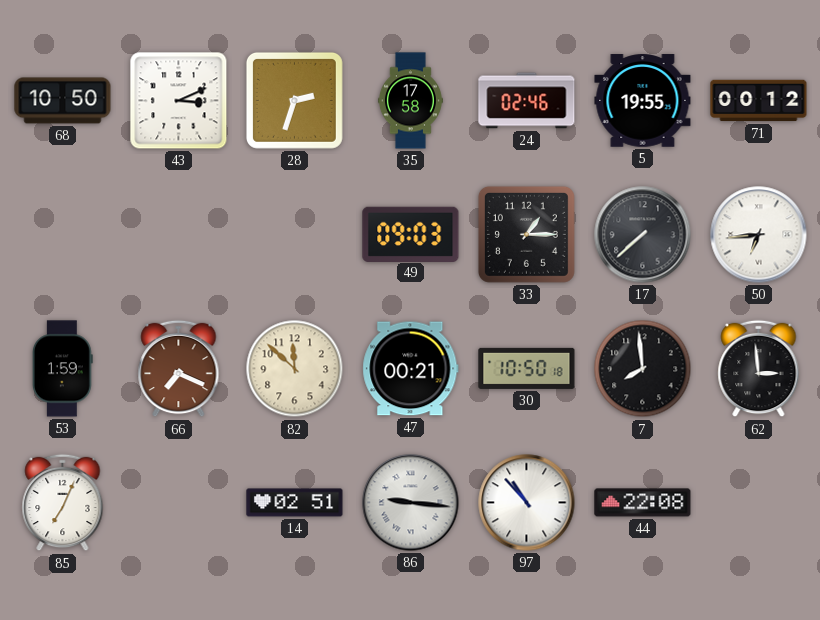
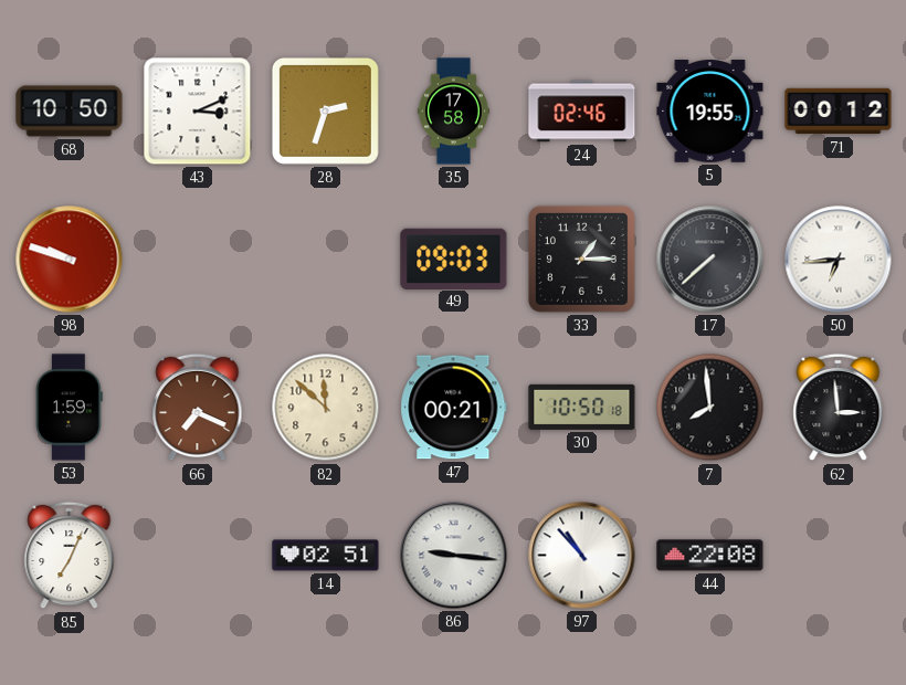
98: none -> 9:48 (70, 260)
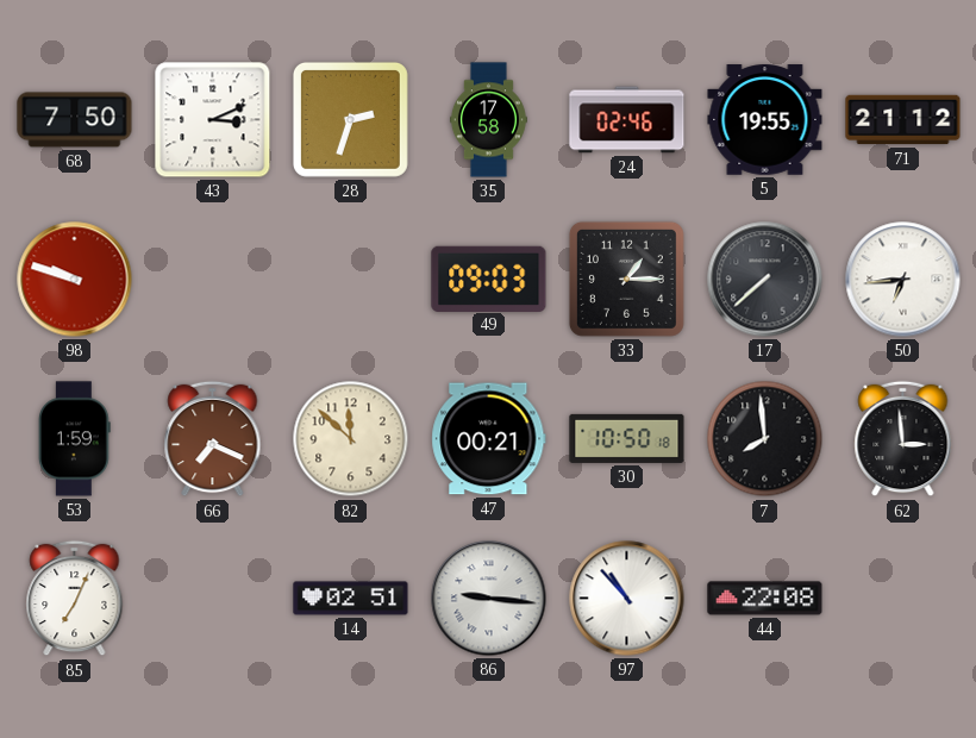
68: 10:50 -> 7:50 (75, 120)
71: 00:12 -> 21:12 (903, 120)
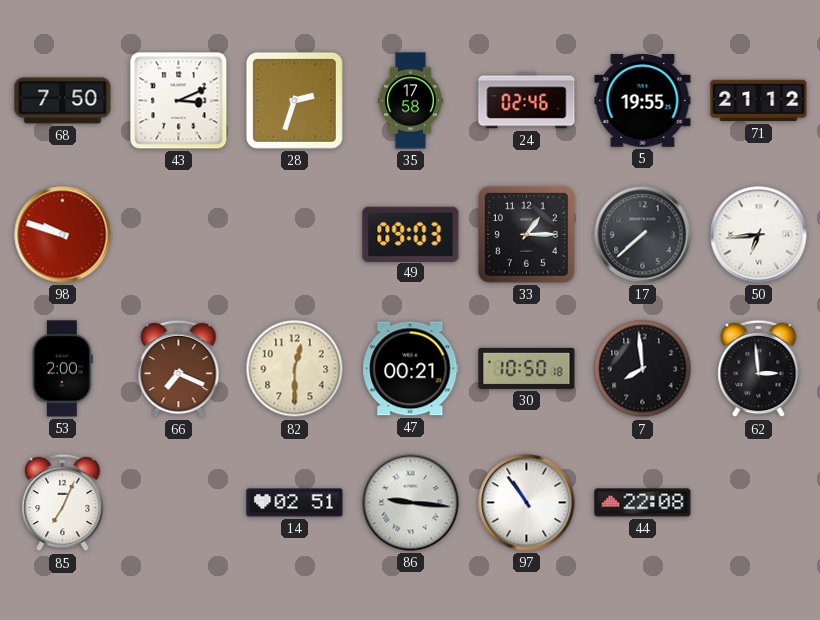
53: 1:59 -> 2:00 (63, 369)
82: 11:52 -> 12:30 (295, 369)
97: 10:53 -> 10:54 (527, 503)
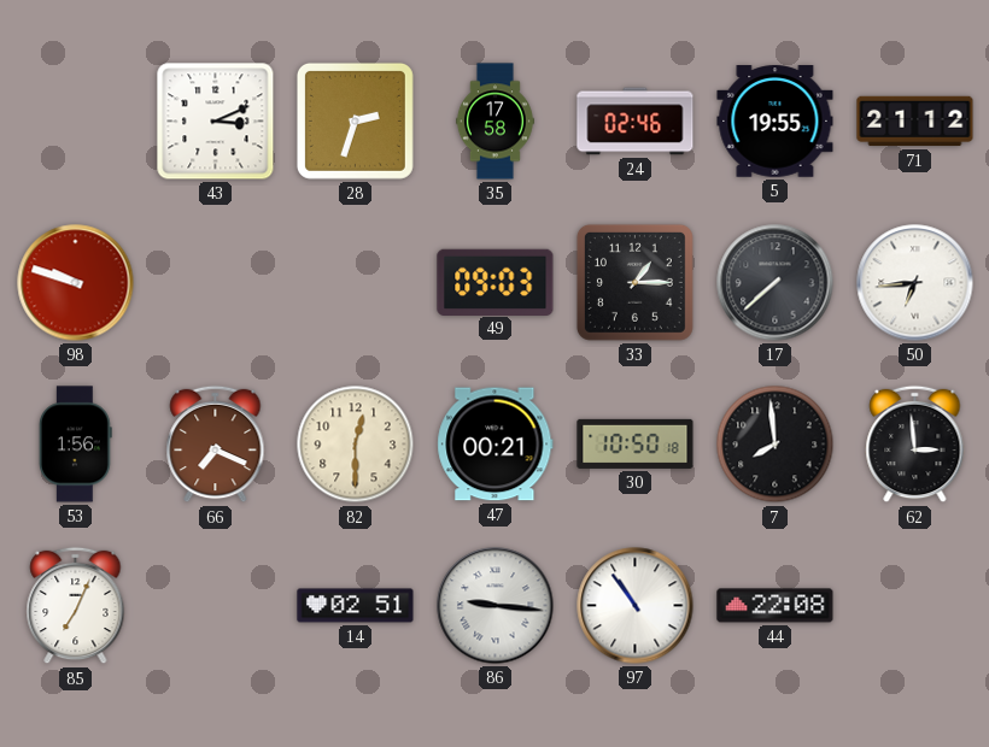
68: 7:50 -> none (63, 101)
53: 2:00 -> 1:56 (76, 445)
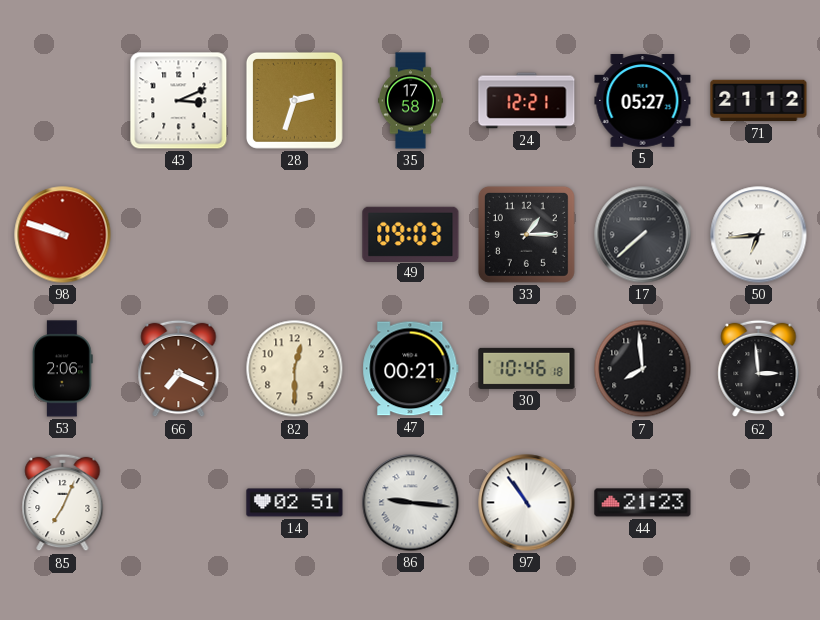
24: 02:46 -> 12:21 (527, 101)
5: 19:55 -> 05:27 (643, 101)
53: 1:56 -> 2:06 (63, 369)
30: 10:50 -> 10:46 (527, 368)
44: 22:08 -> 21:23 (643, 503)
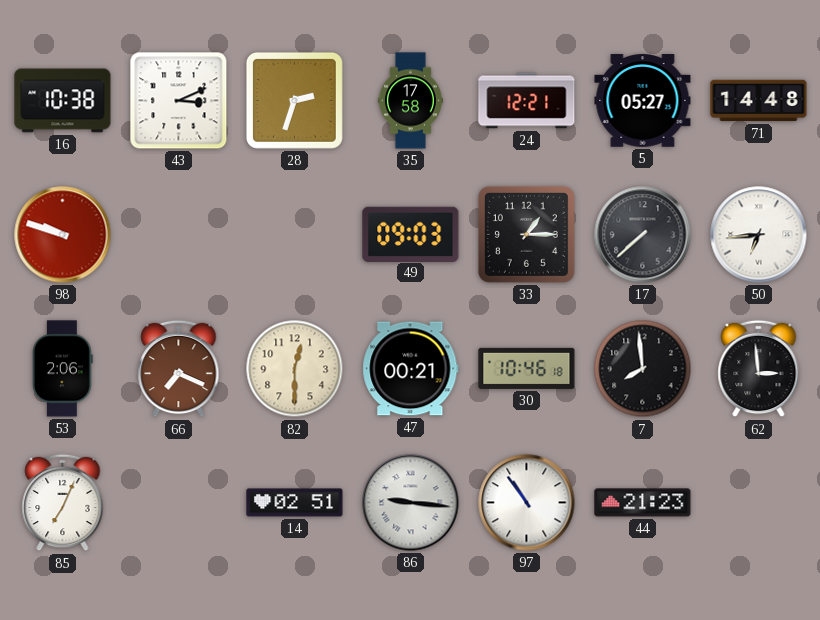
16: none -> 10:38 (63, 101)
71: 21:12 -> 14:48 (759, 101)
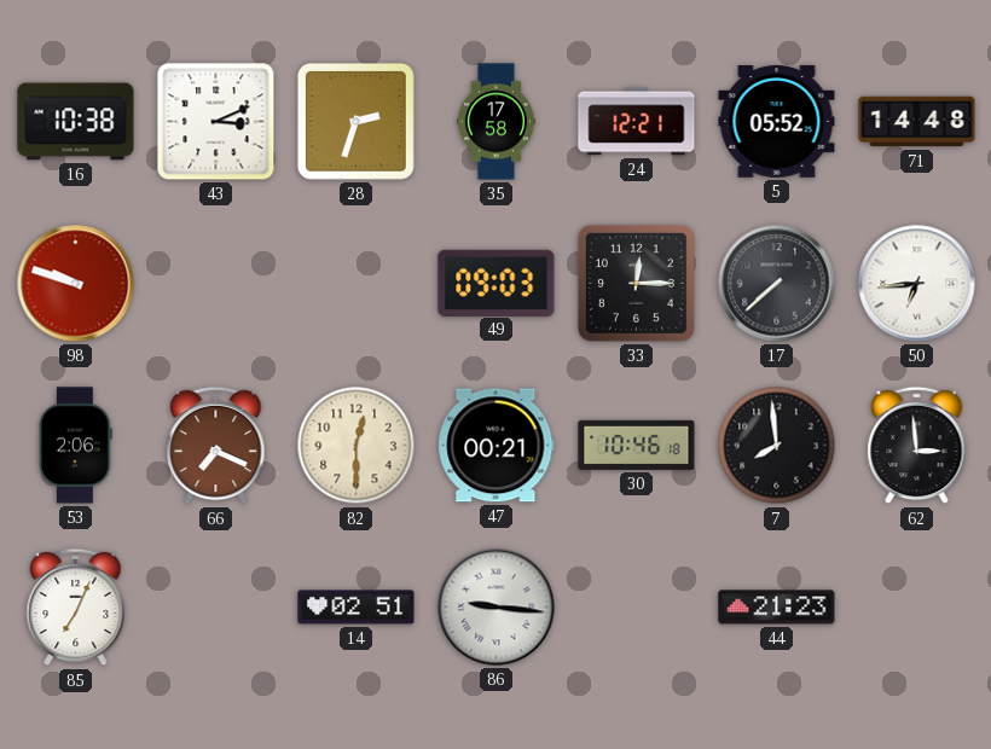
5: 05:27 -> 05:52 (777, 122)
33: 1:15 -> 12:15 (636, 283)
97: 10:54 -> none (527, 503)
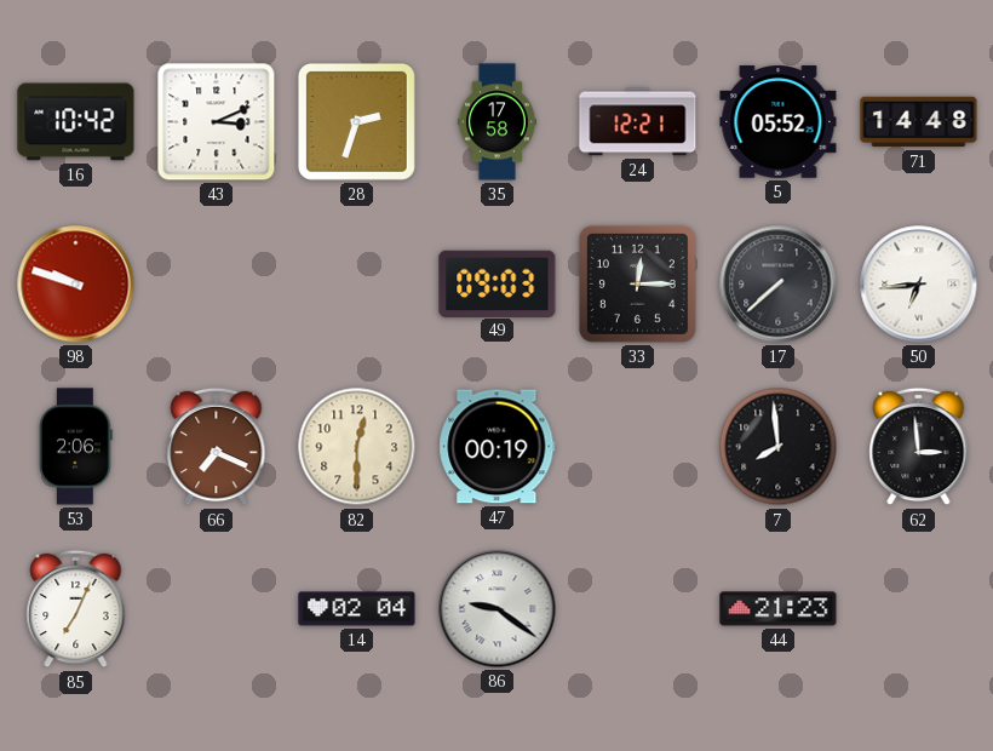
16: 10:38 -> 10:42 (76, 122)
47: 00:21 -> 00:19 (498, 447)
30: 10:46 -> none (637, 445)
14: 02:51 -> 02:04 (357, 609)
86: 9:16 -> 9:21 (498, 609)
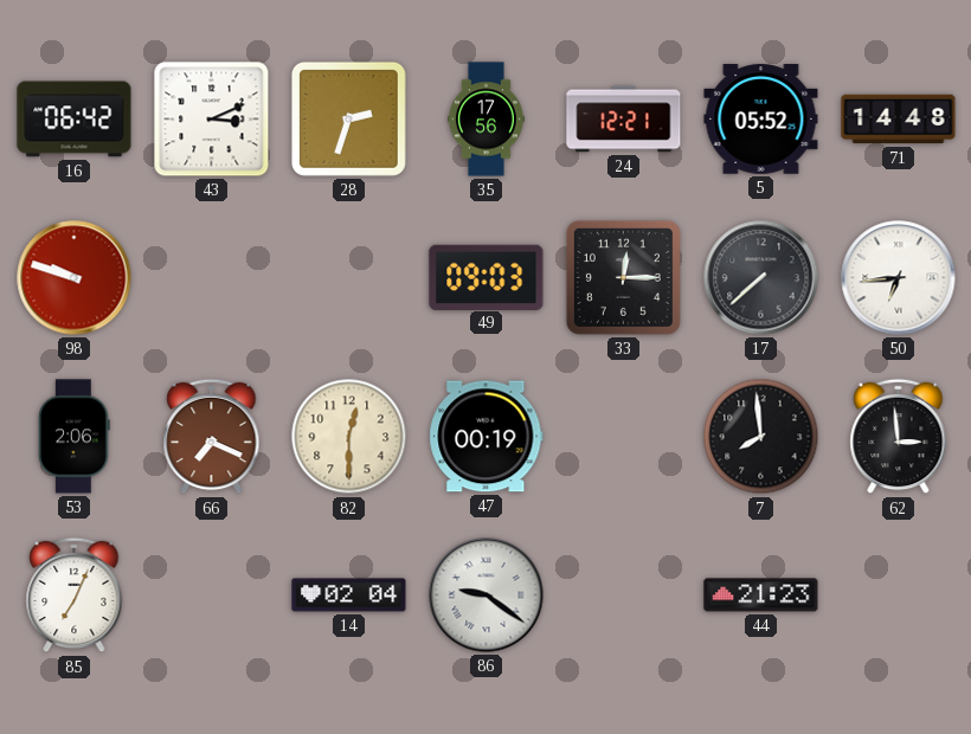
16: 10:42 -> 06:42 (75, 120)
35: 17:58 -> 17:56 (485, 120)
